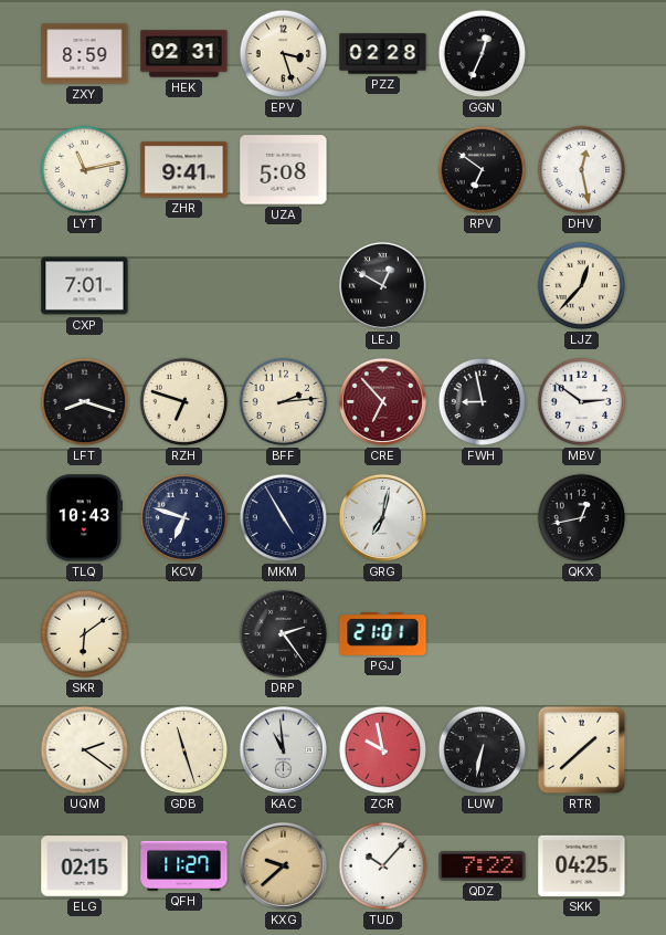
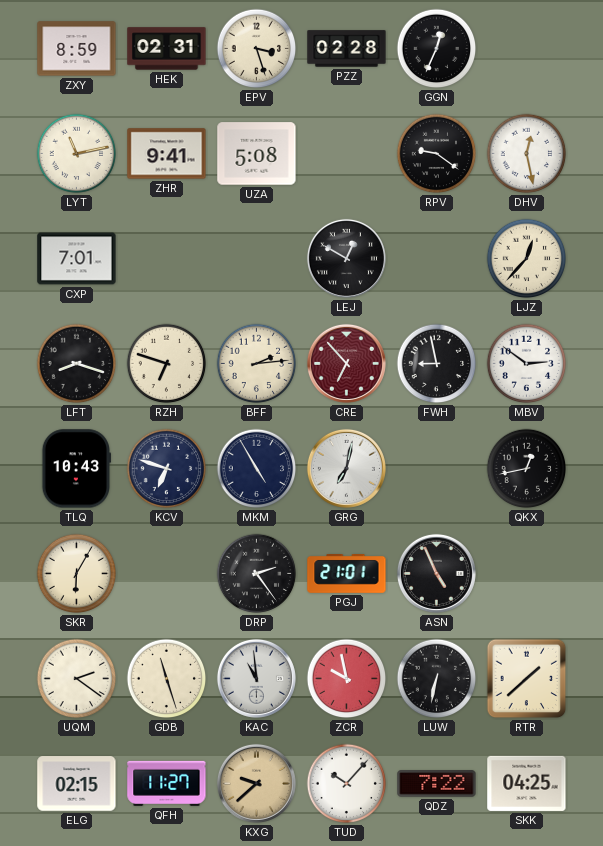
RPV: 6:51 -> 9:21 (437, 154)
SKR: 6:09 -> 6:05 (77, 574)
ASN: none -> 4:56 (436, 573)
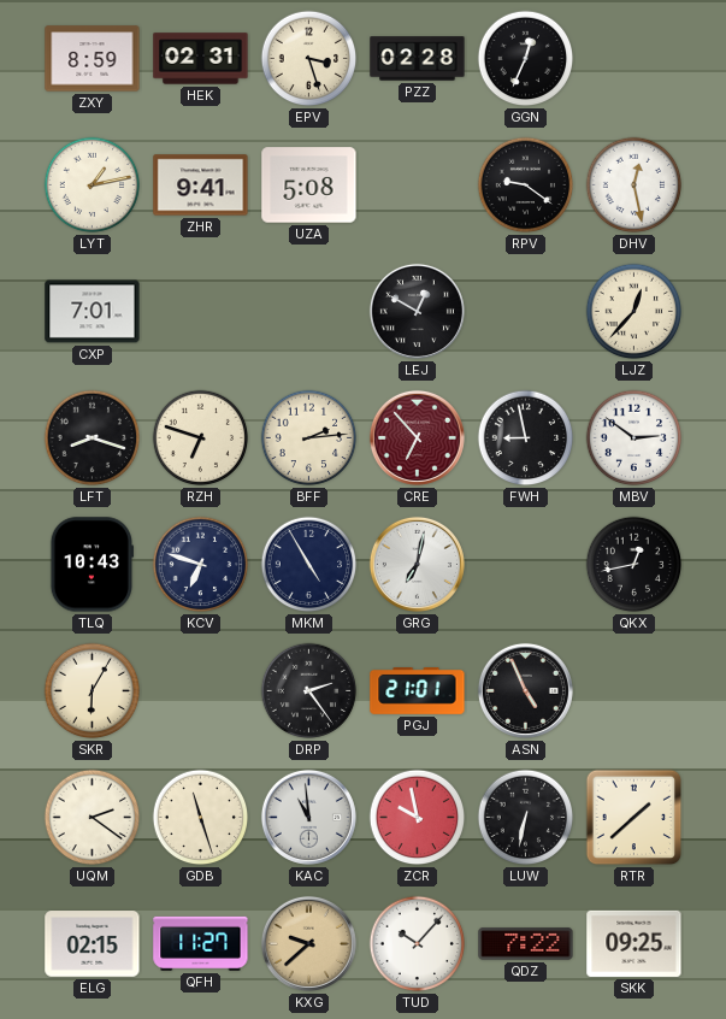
LYT: 11:13 -> 1:13 (93, 185)
SKK: 04:25 -> 09:25 (634, 943)
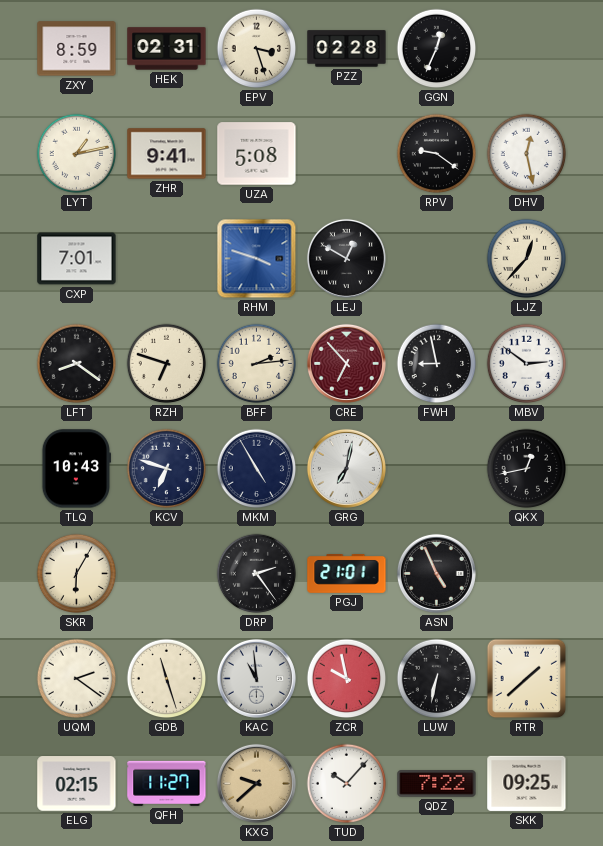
RHM: none -> 3:48 (257, 259)
LFT: 8:18 -> 8:21 (77, 364)
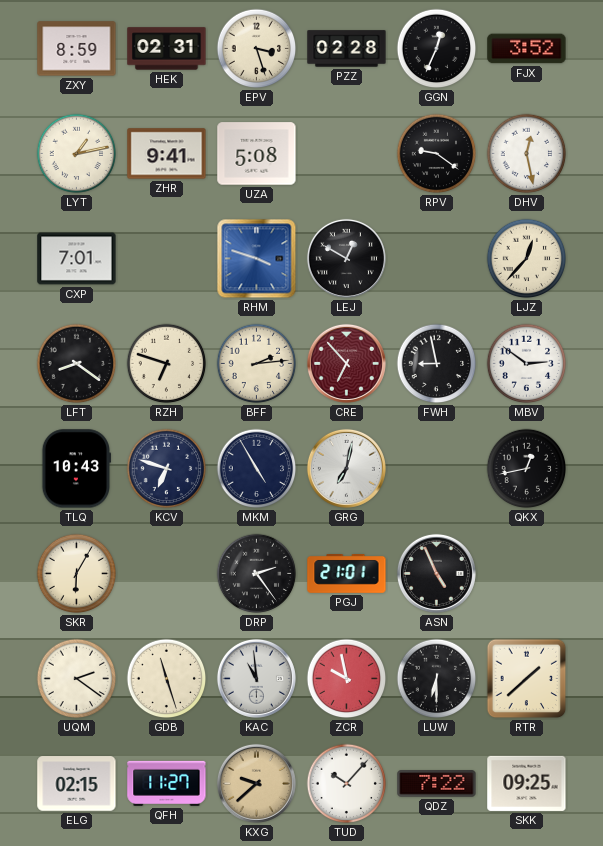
FJX: none -> 3:52 (527, 49)
LUW: 6:32 -> 6:30 (437, 679)
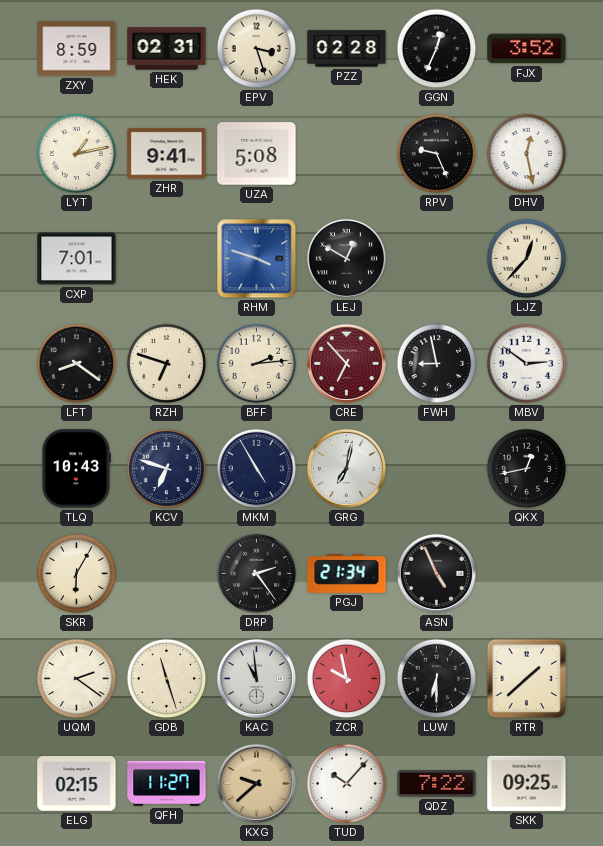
RPV: 9:21 -> 9:26 (437, 154)
PGJ: 21:01 -> 21:34 (347, 574)
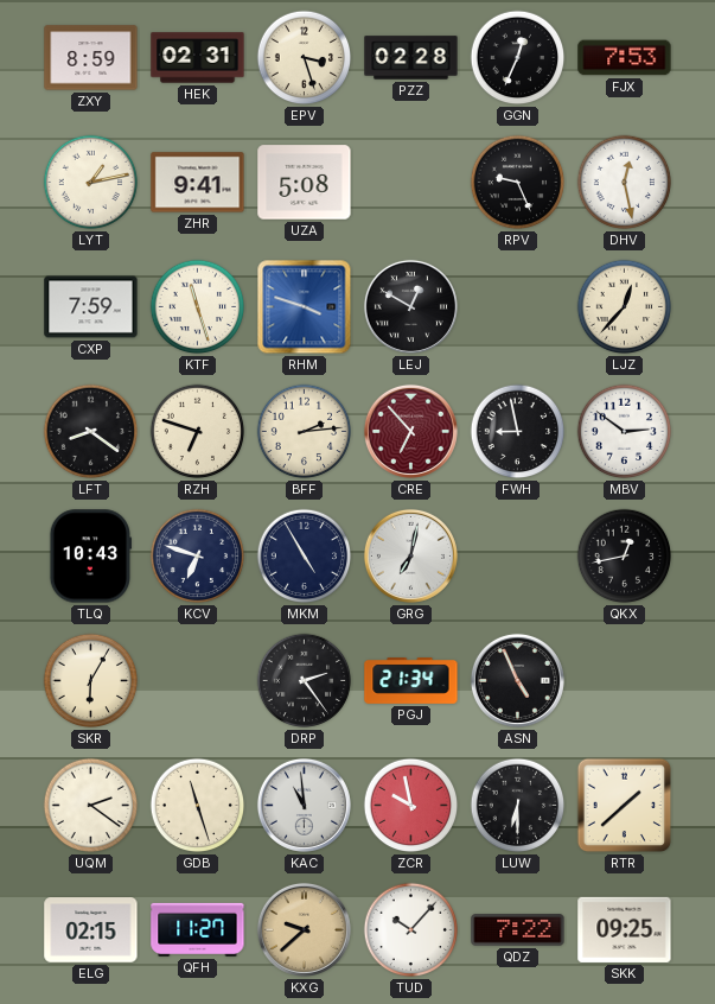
FJX: 3:52 -> 7:53 (625, 58)
CXP: 7:01 -> 7:59 (91, 307)
KTF: none -> 11:27 (198, 307)
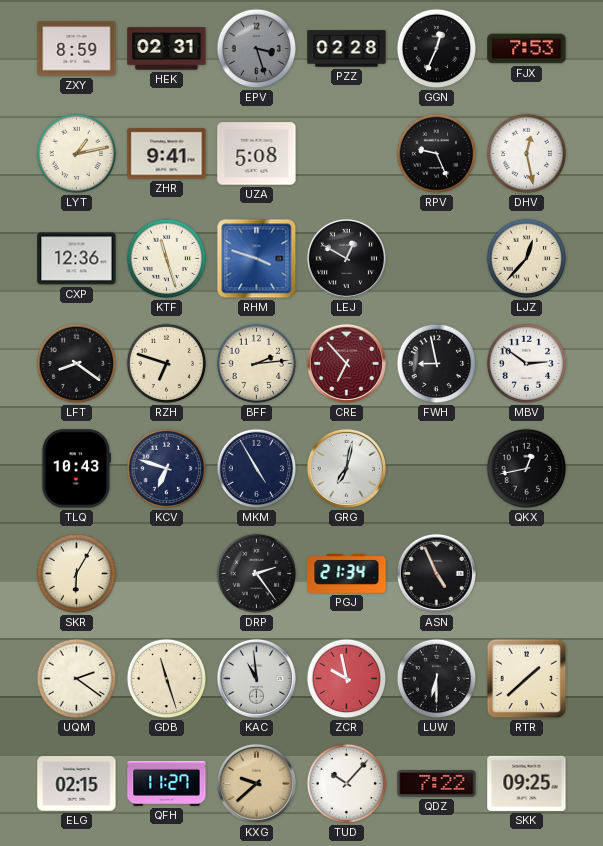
EPV dial: cream -> grey (257, 49)
CXP: 7:59 -> 12:36 (77, 259)
